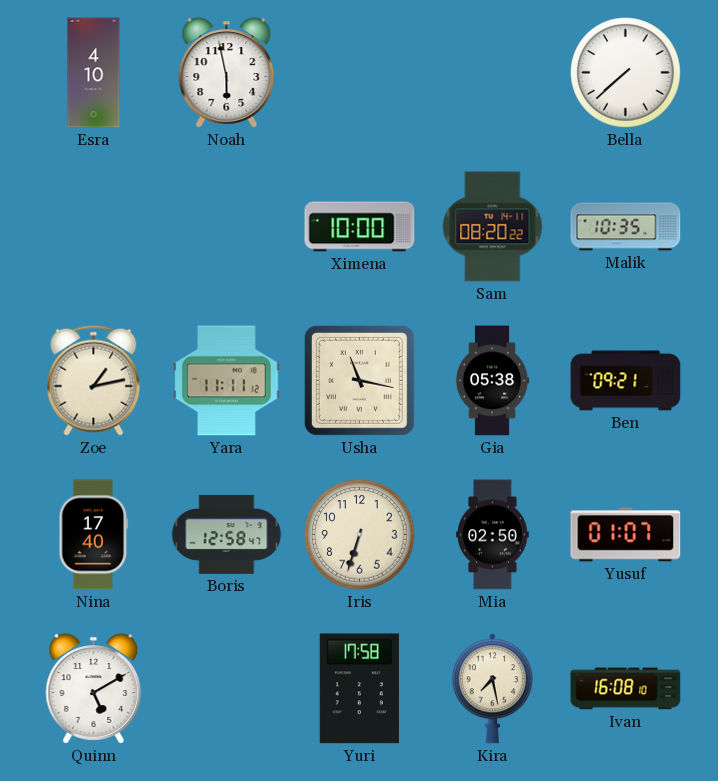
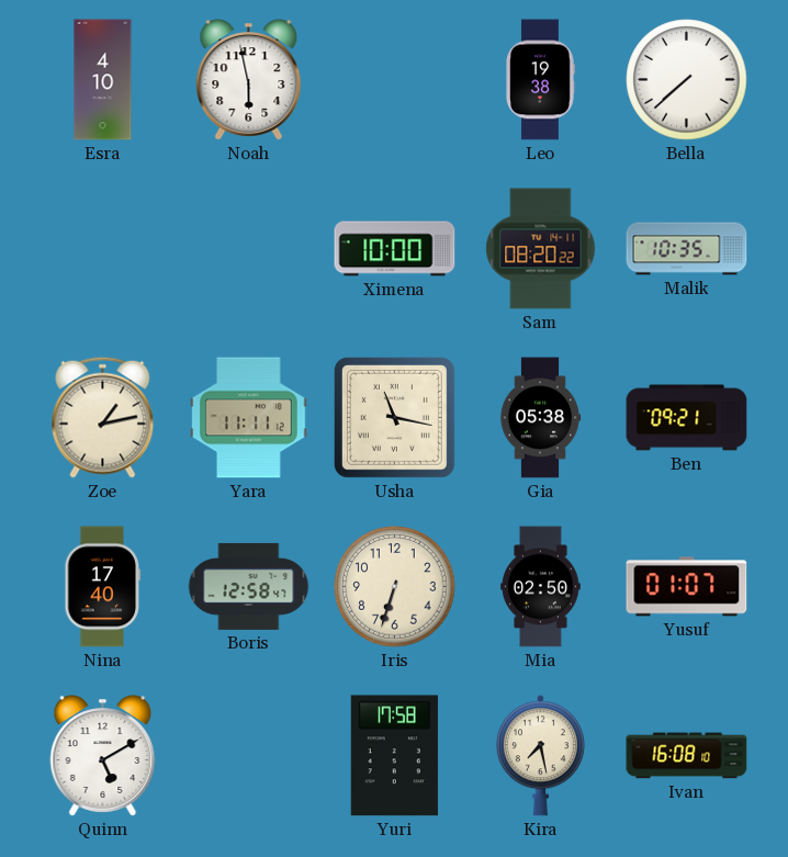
Leo: none -> 19:38 (541, 80)
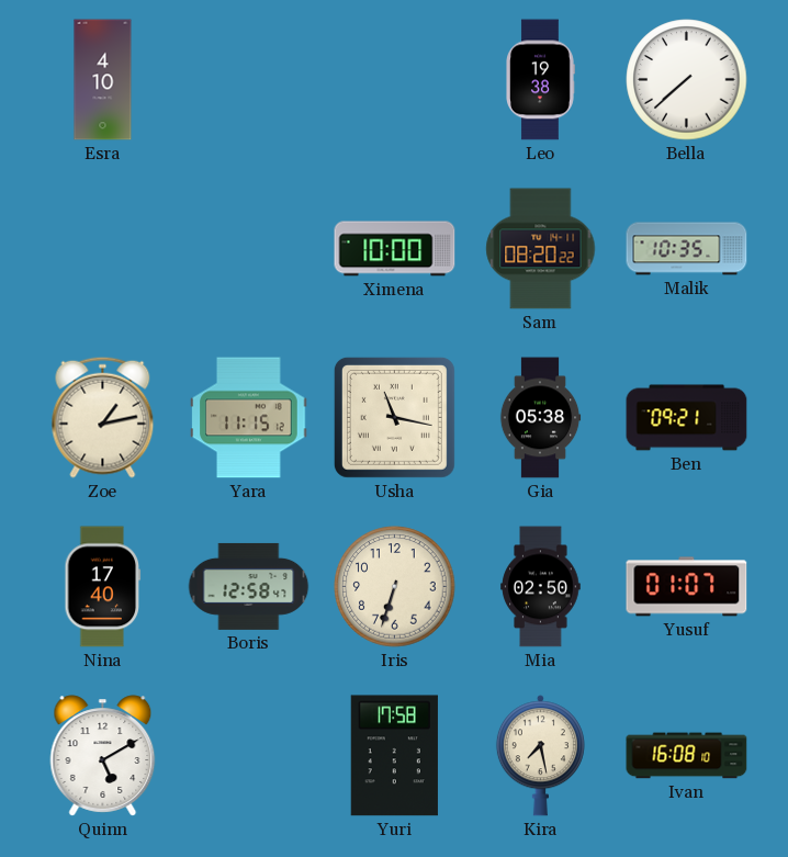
Noah: 5:58 -> none (249, 80)
Yara: 11:11 -> 11:15 (249, 418)
